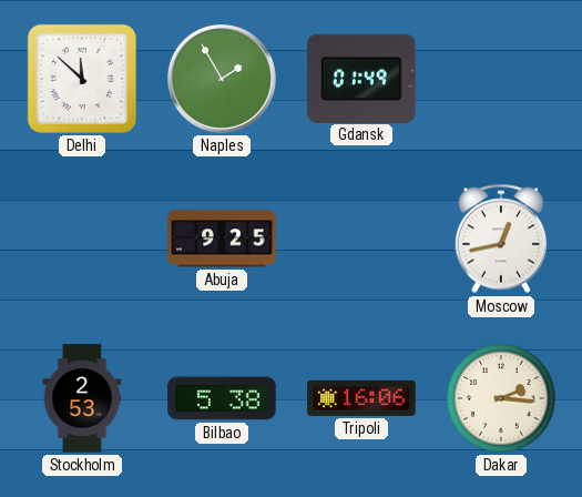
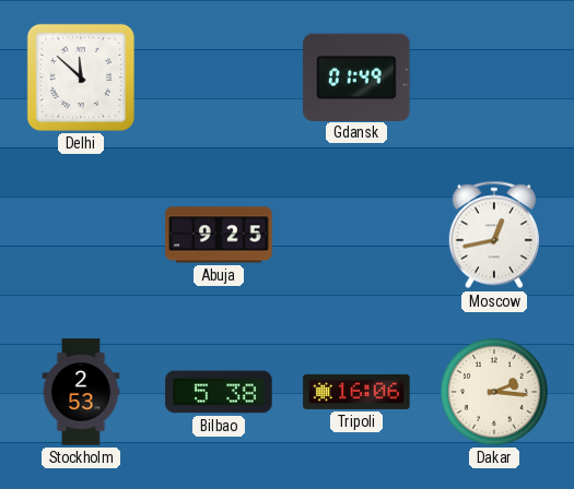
Naples: 1:55 -> none (222, 79)
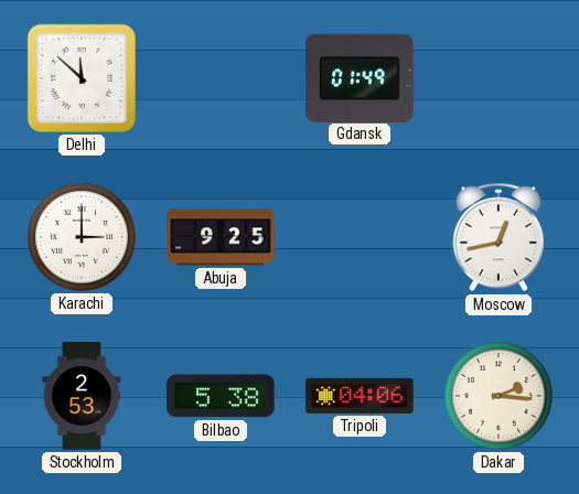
Karachi: none -> 3:00 (82, 237)
Tripoli: 16:06 -> 04:06 (360, 396)
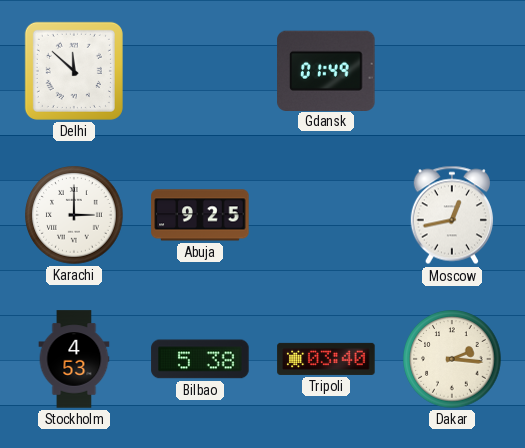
Stockholm: 2:53 -> 4:53 (74, 359)
Tripoli: 04:06 -> 03:40 (326, 359)
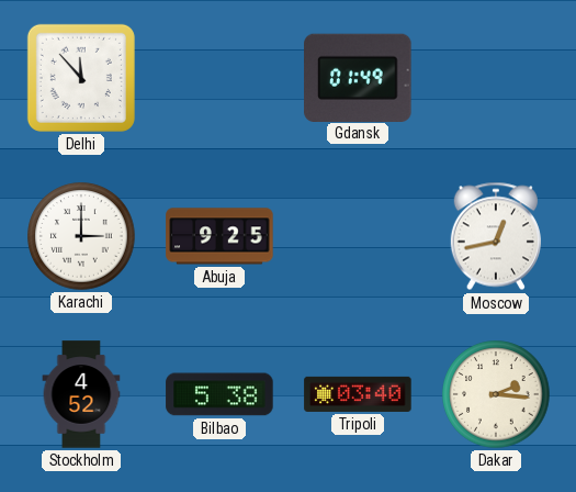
Delhi: 11:52 -> 11:53 (81, 78)
Stockholm: 4:53 -> 4:52 (81, 394)
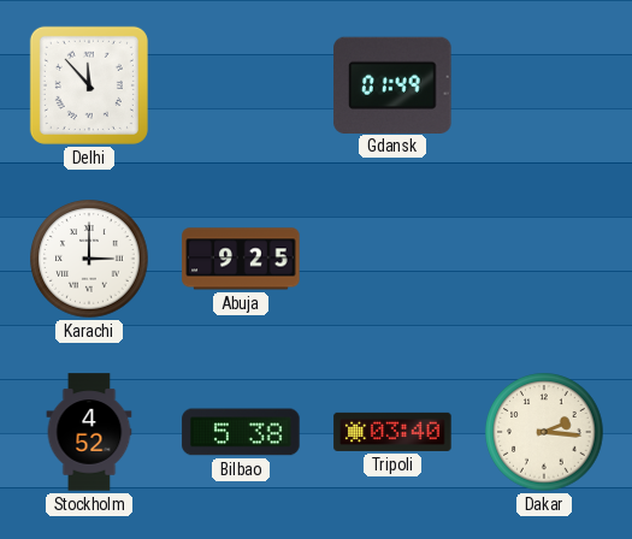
Moscow: 12:43 -> none (496, 236)
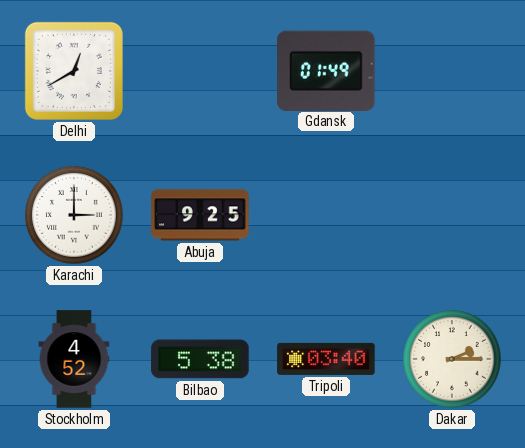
Delhi: 11:53 -> 12:40 (74, 71)
Dakar: 2:16 -> 2:15 (452, 359)
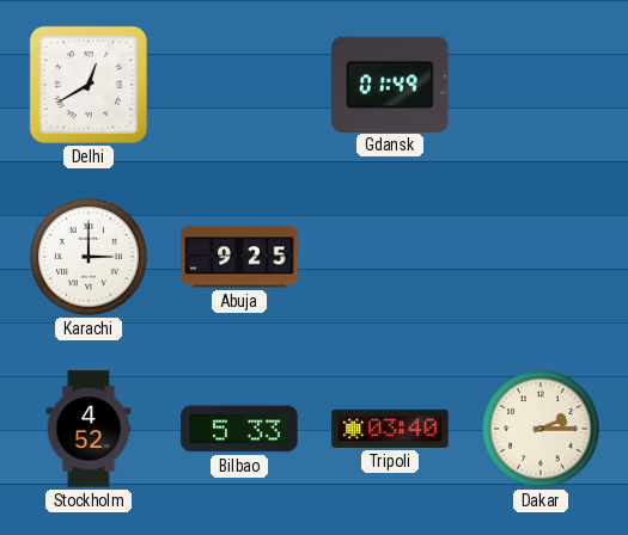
Bilbao: 5:38 -> 5:33 (239, 429)
